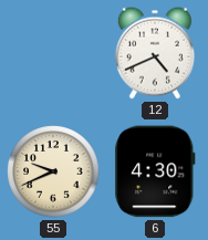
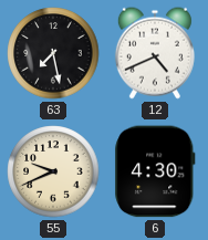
63: none -> 7:28 (53, 53)
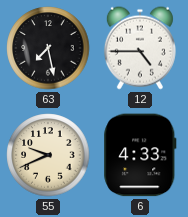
12: 4:41 -> 4:45 (140, 48)
6: 4:30 -> 4:33 (140, 155)
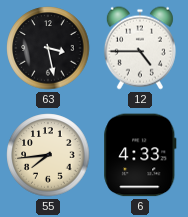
63: 7:28 -> 3:28 (48, 48)
55: 9:41 -> 7:44 (48, 155)
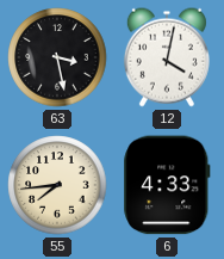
12: 4:45 -> 4:02 (167, 57)
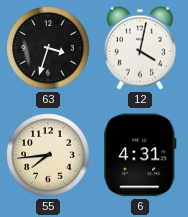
63: 3:28 -> 3:33 (48, 48)
6: 4:33 -> 4:31 (140, 155)
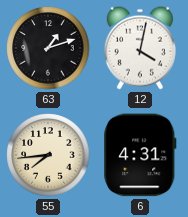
63: 3:33 -> 1:12 (48, 48)
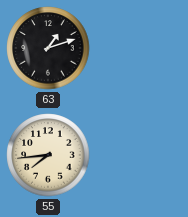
12: 4:02 -> none (140, 48)
6: 4:31 -> none (140, 155)
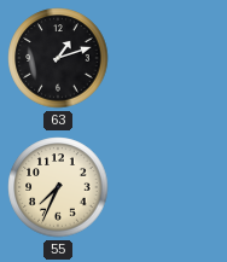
55: 7:44 -> 7:34 (58, 187)
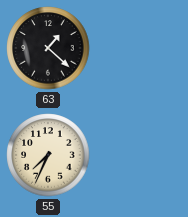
63: 1:12 -> 1:22 (48, 48)
